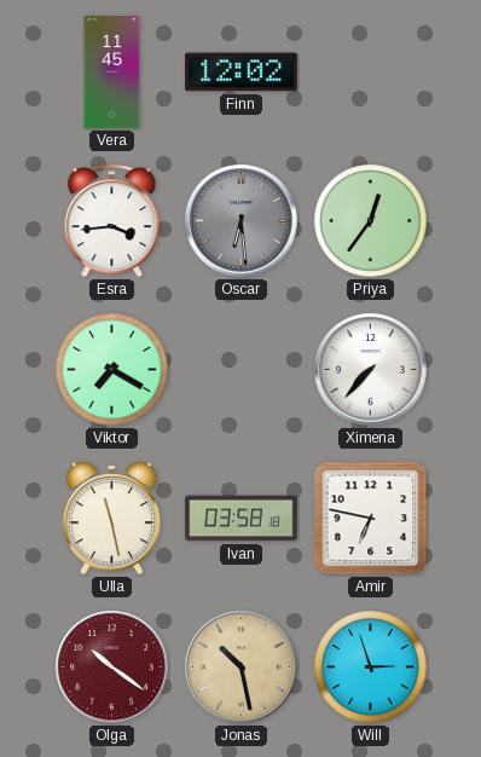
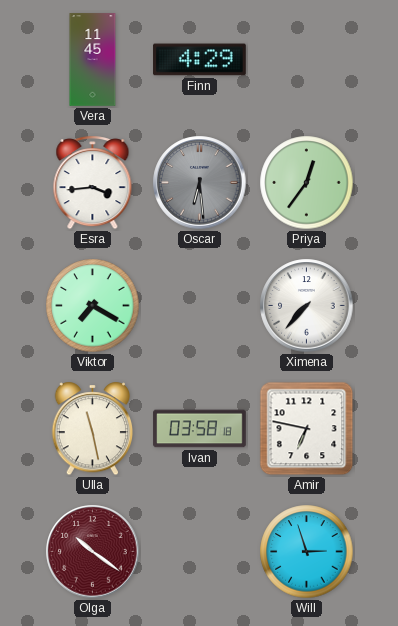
Finn: 12:02 -> 4:29 (200, 60)
Jonas: 10:28 -> none (242, 668)
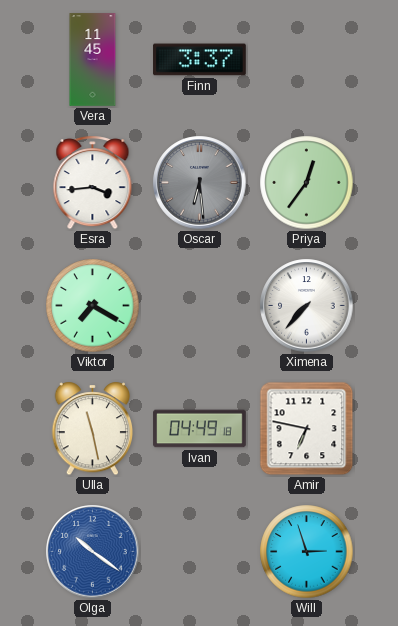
Finn: 4:29 -> 3:37 (200, 60)
Ivan: 03:58 -> 04:49 (200, 429)
Olga dial: burgundy -> blue (93, 552)
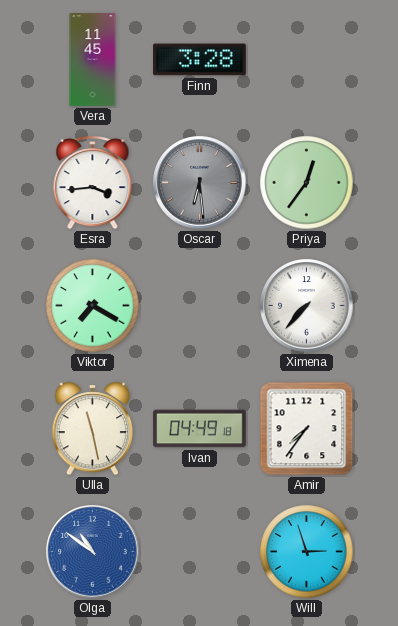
Finn: 3:37 -> 3:28 (200, 60)
Amir: 6:47 -> 7:36 (307, 429)
Olga: 10:21 -> 10:51 (93, 552)
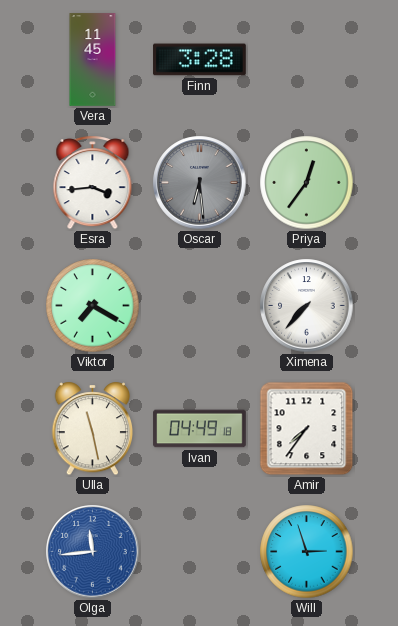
Olga: 10:51 -> 11:44 (93, 552)
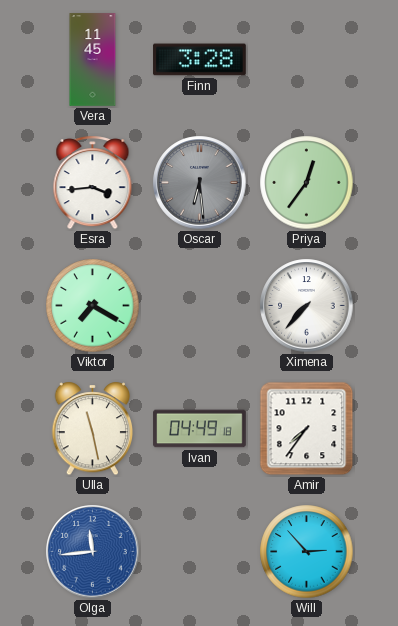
Will: 2:57 -> 2:53 (307, 552)
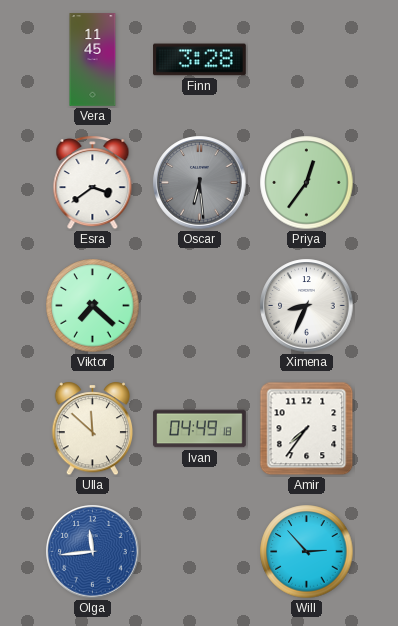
Esra: 3:44 -> 3:39 (93, 183)
Viktor: 7:20 -> 7:22 (93, 306)
Ximena: 7:37 -> 8:34 (307, 306)
Ulla: 11:28 -> 11:52 (93, 429)
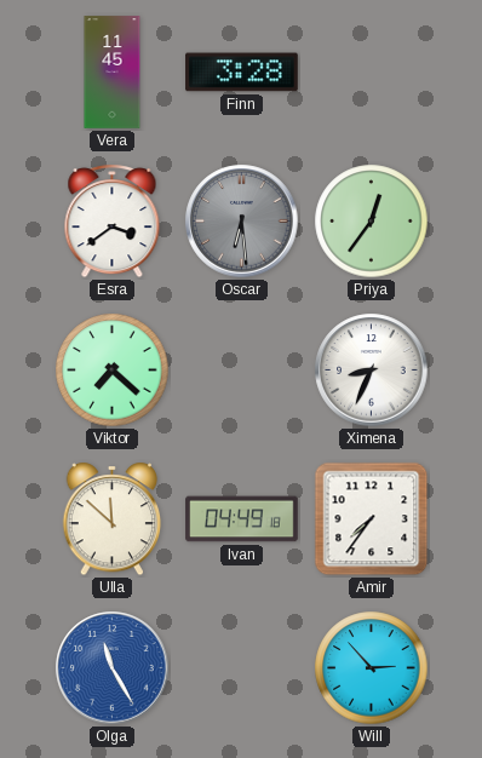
Olga: 11:44 -> 11:25 (113, 668)
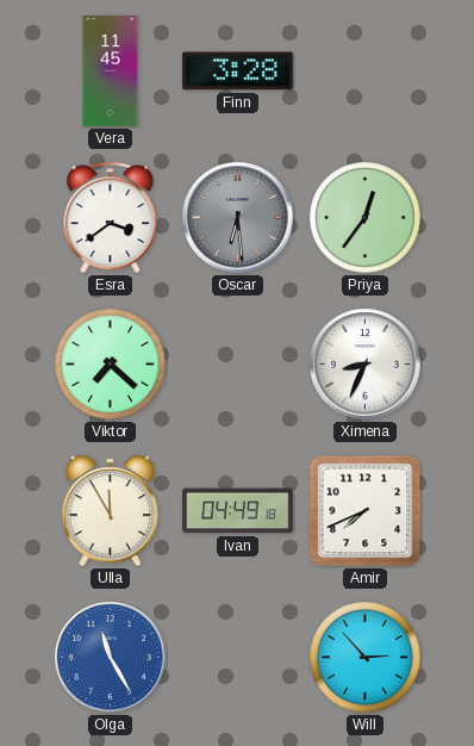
Ulla: 11:52 -> 11:55 (111, 511)
Amir: 7:36 -> 7:41 (366, 511)
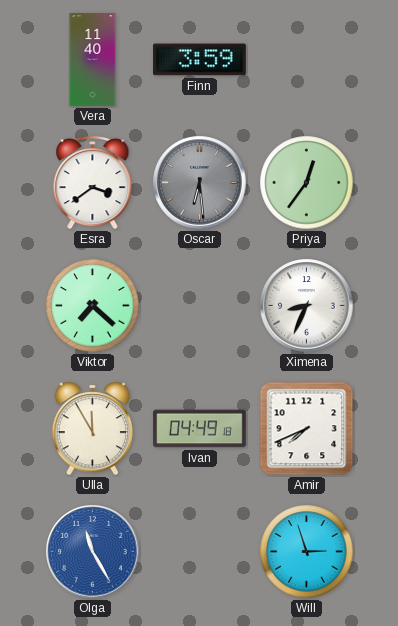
Vera: 11:45 -> 11:40 (93, 60)
Finn: 3:28 -> 3:59 (200, 60)
Will: 2:53 -> 2:57 (307, 552)
